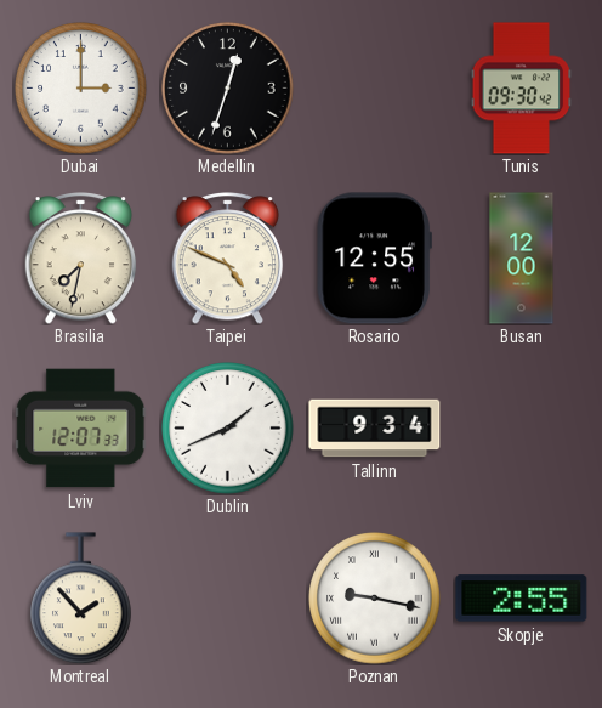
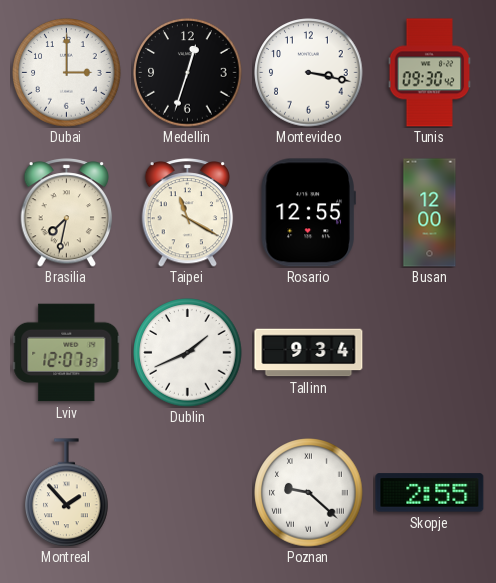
Montevideo: none -> 3:17 (309, 73)
Taipei: 4:49 -> 11:20 (188, 213)
Poznan: 9:17 -> 9:22 (309, 493)
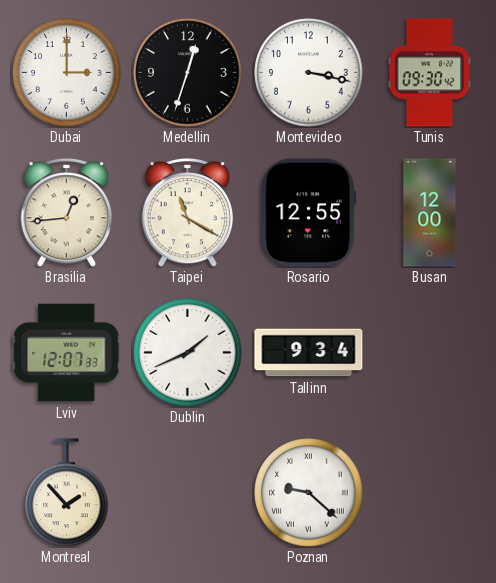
Brasilia: 7:32 -> 12:44 (67, 213)
Skopje: 2:55 -> none (430, 493)
